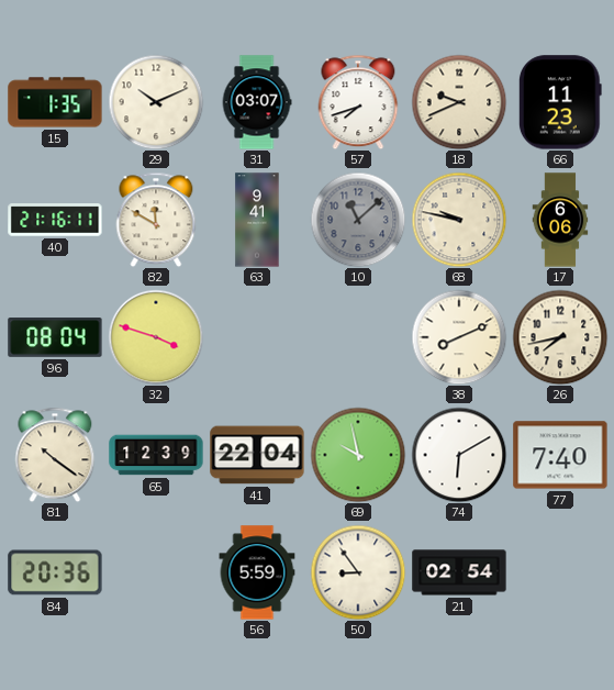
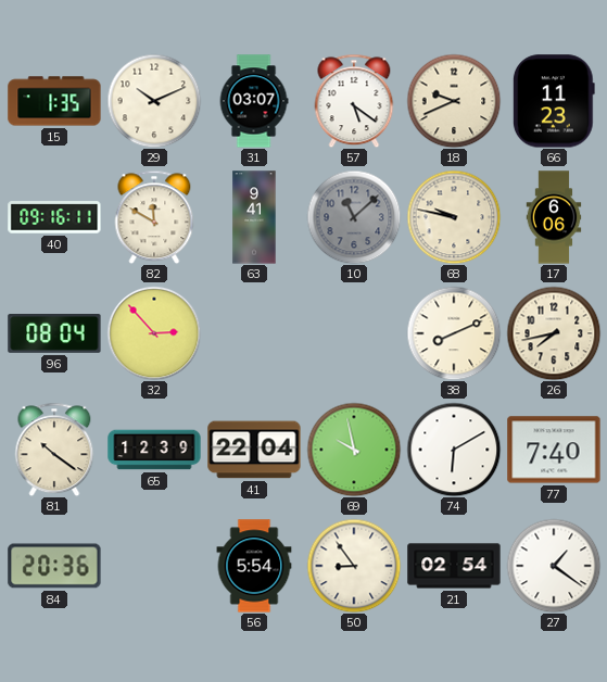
57: 7:42 -> 5:21 (354, 101)
40: 21:16 -> 09:16 (54, 217)
32: 3:48 -> 2:53 (154, 333)
56: 5:59 -> 5:54 (254, 566)
27: none -> 1:21 (554, 566)
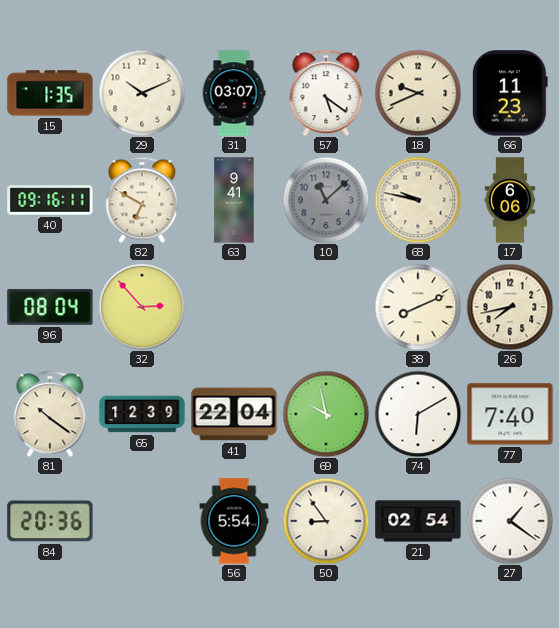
82: 11:50 -> 6:50 (142, 200)
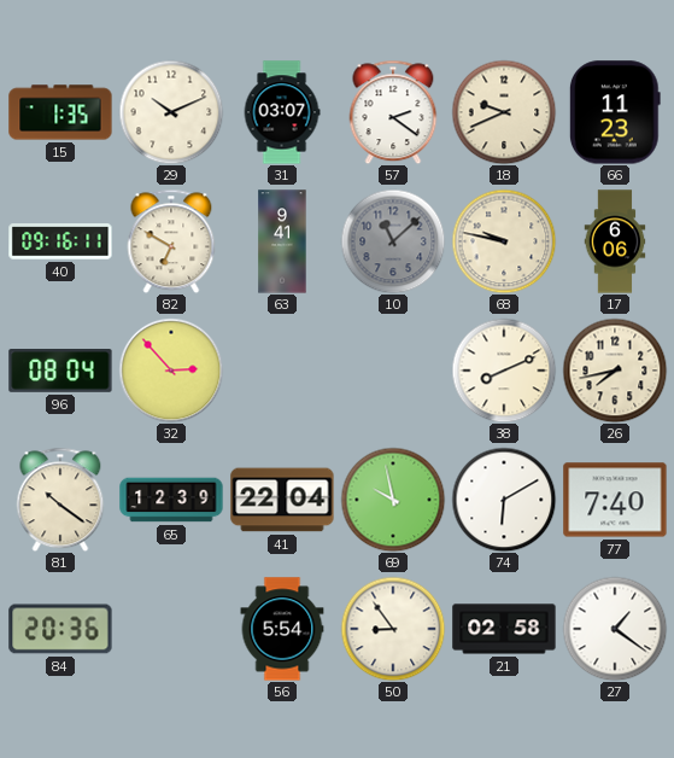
57: 5:21 -> 2:21 (393, 112)
21: 02:54 -> 02:58 (504, 629)
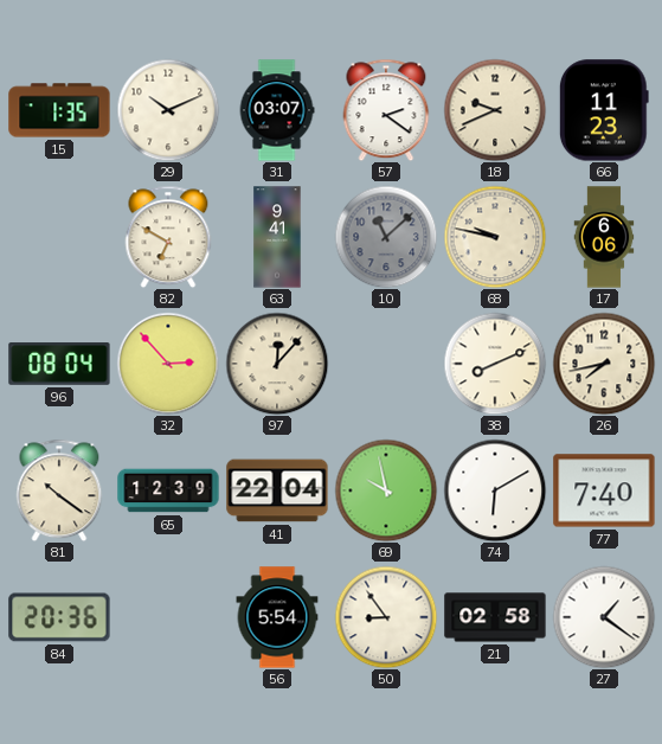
40: 09:16 -> none (60, 241)
97: none -> 12:07 (277, 364)
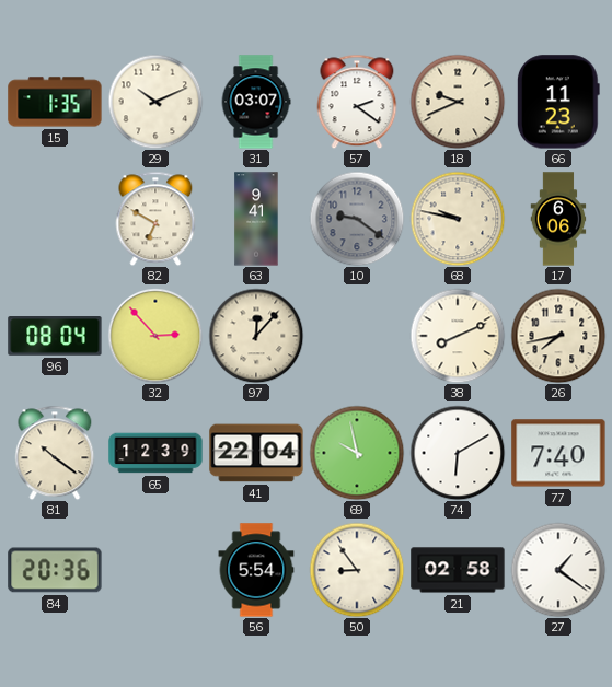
10: 11:08 -> 9:21 (357, 219)
